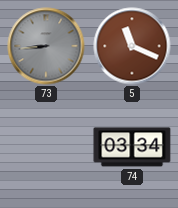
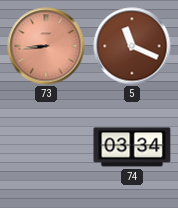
73 dial: grey -> salmon (46, 46)
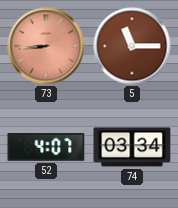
5: 11:19 -> 11:15 (132, 46)
52: none -> 4:07 (46, 147)
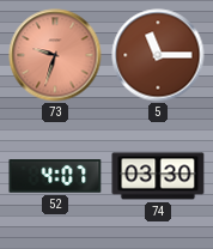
73: 8:44 -> 9:33 (55, 55)
74: 03:34 -> 03:30 (158, 176)
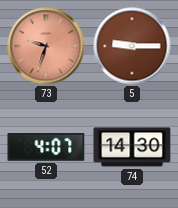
5: 11:15 -> 9:15 (132, 46)
74: 03:30 -> 14:30 (132, 147)
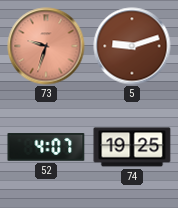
5: 9:15 -> 9:12 (132, 46)
74: 14:30 -> 19:25 (132, 147)
